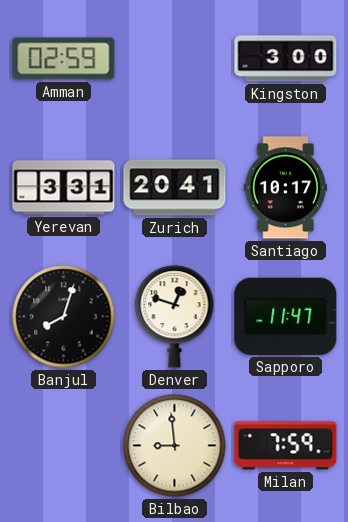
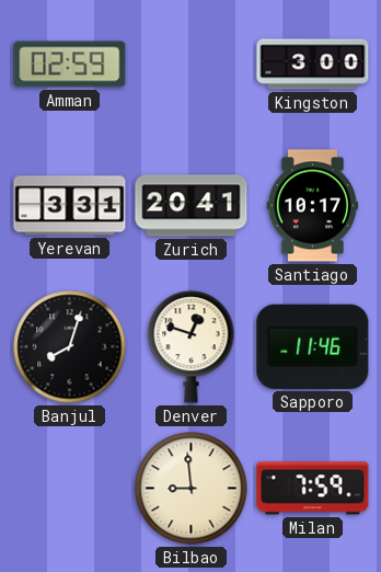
Sapporo: 11:47 -> 11:46 (313, 346)
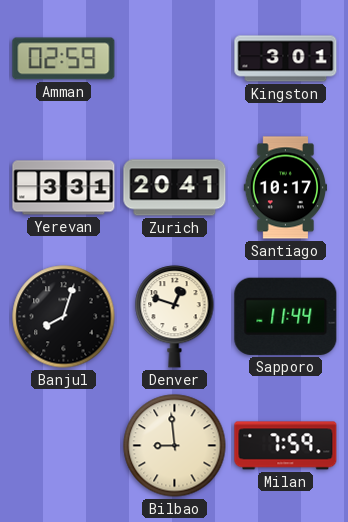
Kingston: 3:00 -> 3:01 (286, 59)
Sapporo: 11:46 -> 11:44 (286, 316)
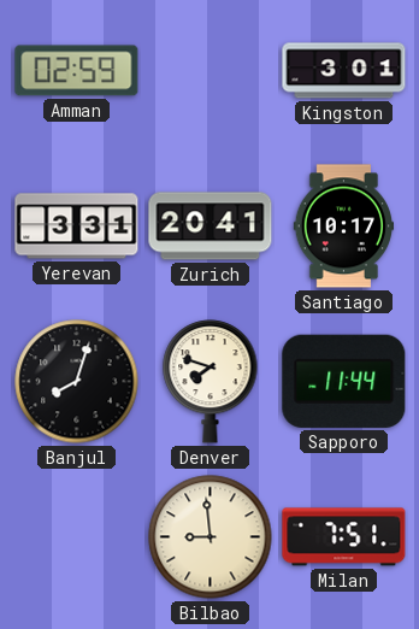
Denver: 12:48 -> 7:48 (211, 382)
Milan: 7:59 -> 7:51 (344, 537)
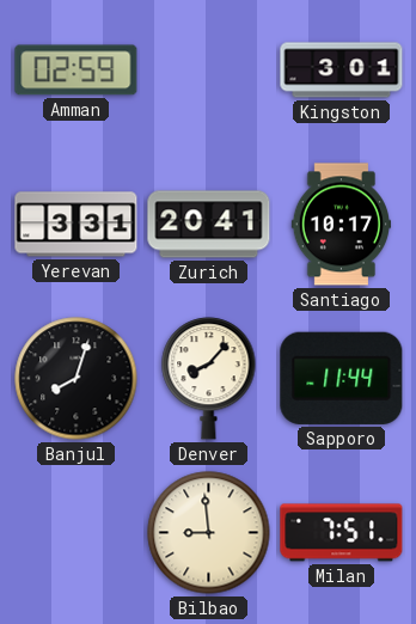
Denver: 7:48 -> 8:07 (209, 379)
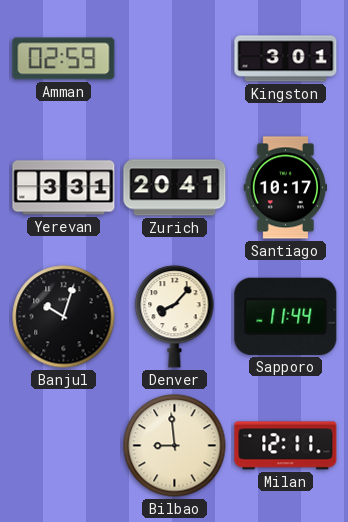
Banjul: 8:03 -> 10:03 (64, 317)
Milan: 7:51 -> 12:11 (286, 446)
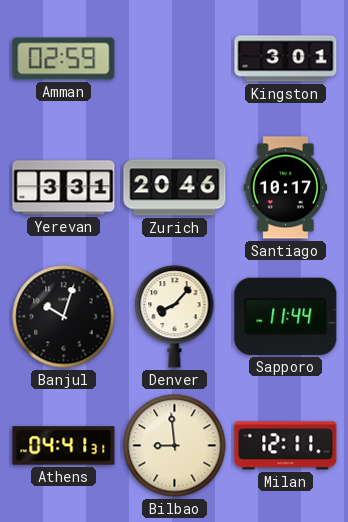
Zurich: 20:41 -> 20:46 (175, 188)
Athens: none -> 04:41 (64, 446)
